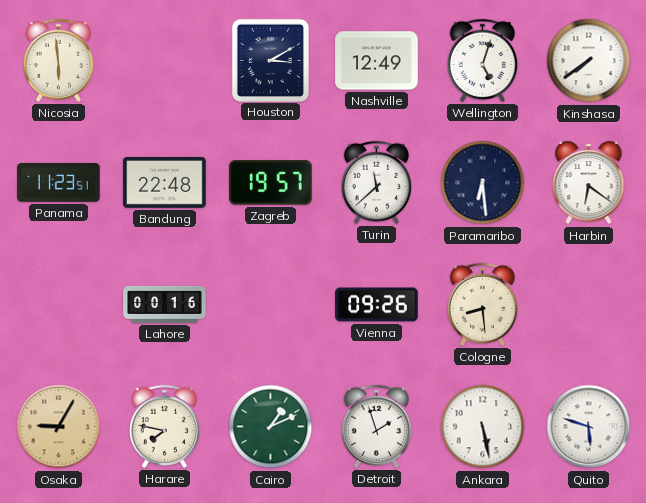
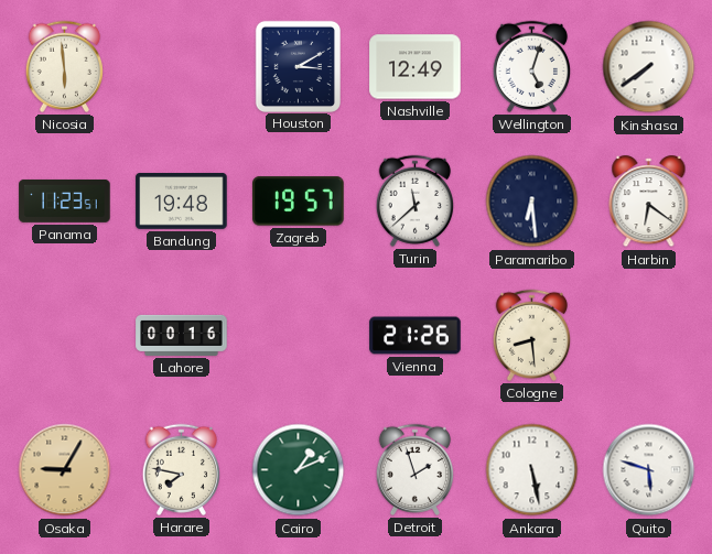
Bandung: 22:48 -> 19:48 (182, 202)
Vienna: 09:26 -> 21:26 (416, 336)
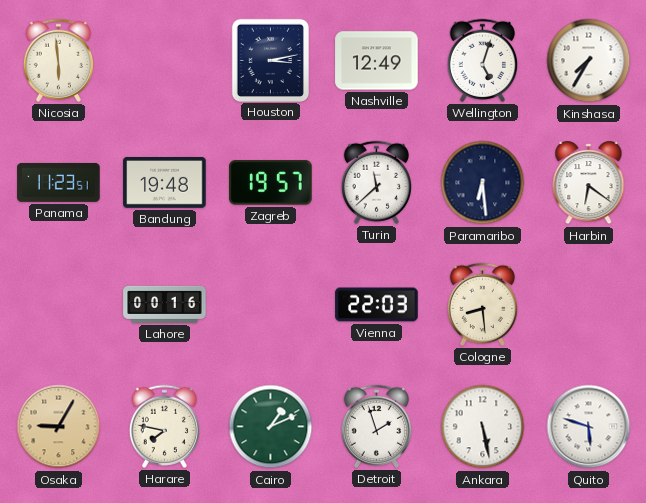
Houston: 3:10 -> 3:13 (270, 60)
Kinshasa: 7:39 -> 7:35 (589, 61)
Vienna: 21:26 -> 22:03 (377, 305)
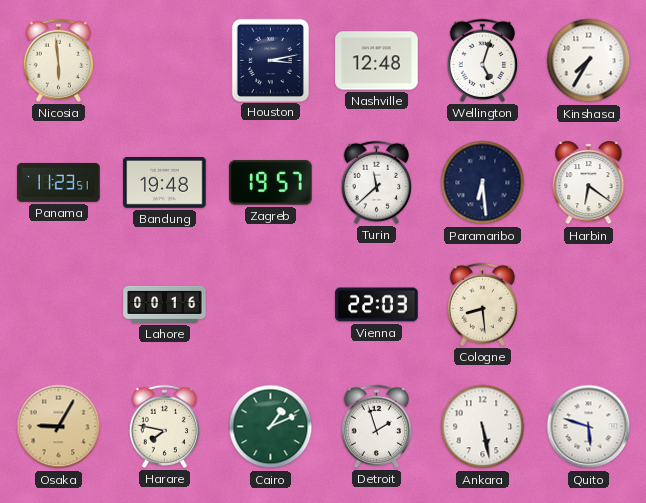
Nashville: 12:49 -> 12:48 (377, 61)
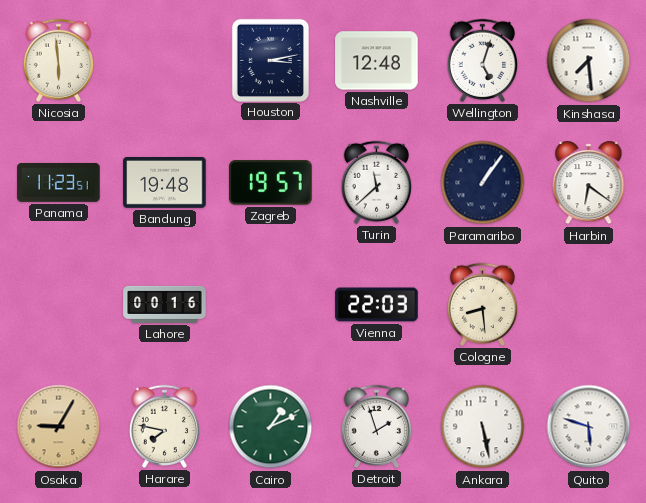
Kinshasa: 7:35 -> 7:29 (589, 61)
Paramaribo: 6:29 -> 1:06 (483, 183)
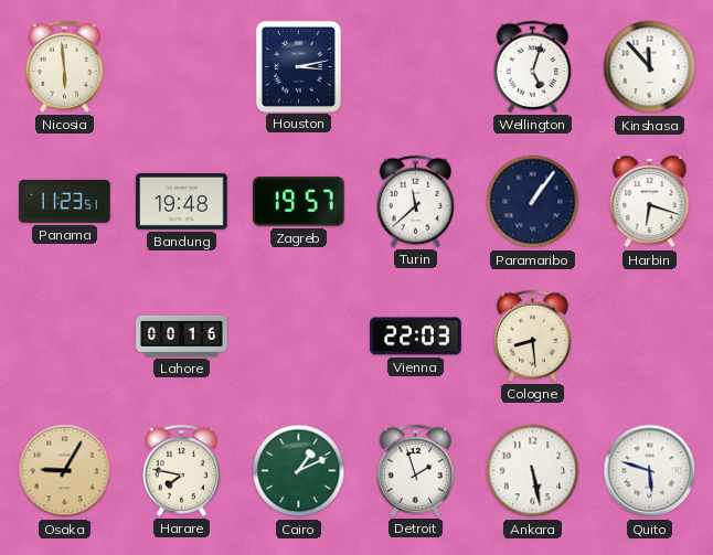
Nashville: 12:48 -> none (377, 61)
Kinshasa: 7:29 -> 11:53 (650, 67)
Harbin: 6:21 -> 6:18 (650, 202)
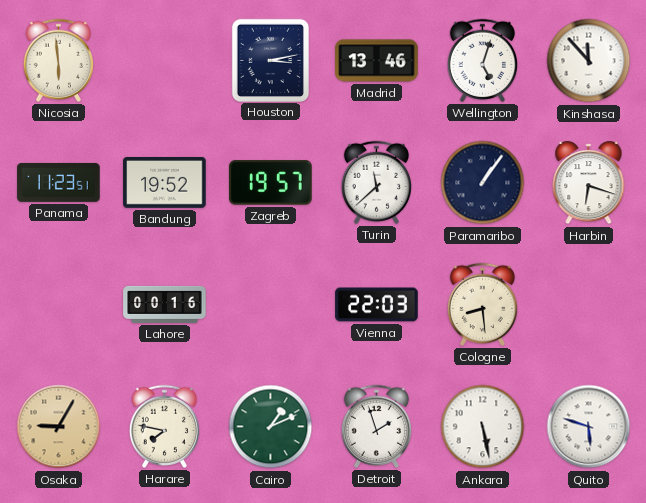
Madrid: none -> 13:46 (377, 61)
Bandung: 19:48 -> 19:52 (165, 183)
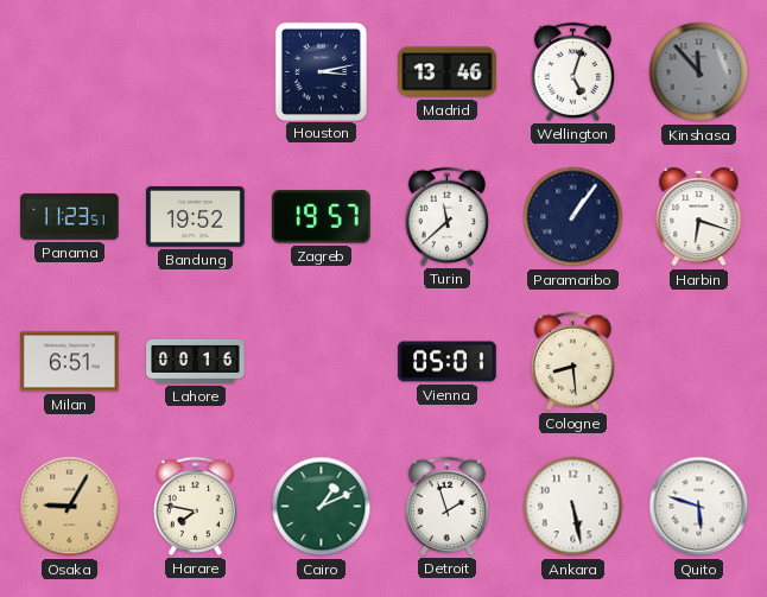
Nicosia: 5:59 -> none (58, 60)
Kinshasa dial: white -> grey (699, 72)
Milan: none -> 6:51 (70, 362)
Vienna: 22:03 -> 05:01 (448, 362)
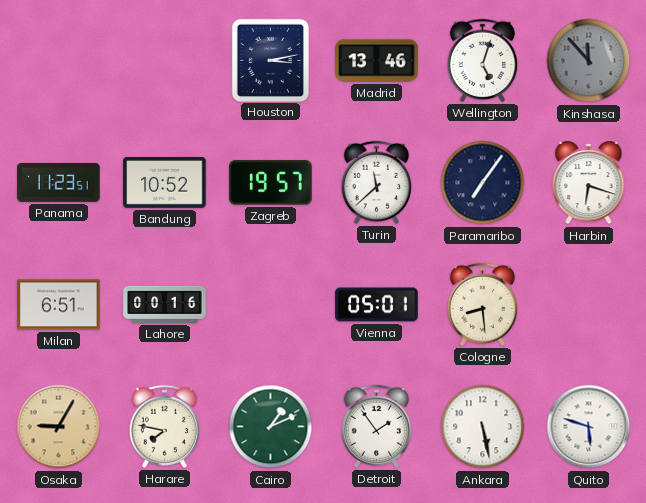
Bandung: 19:52 -> 10:52 (165, 183)
Paramaribo: 1:06 -> 7:06 (483, 183)
Detroit: 1:57 -> 1:54 (376, 426)
